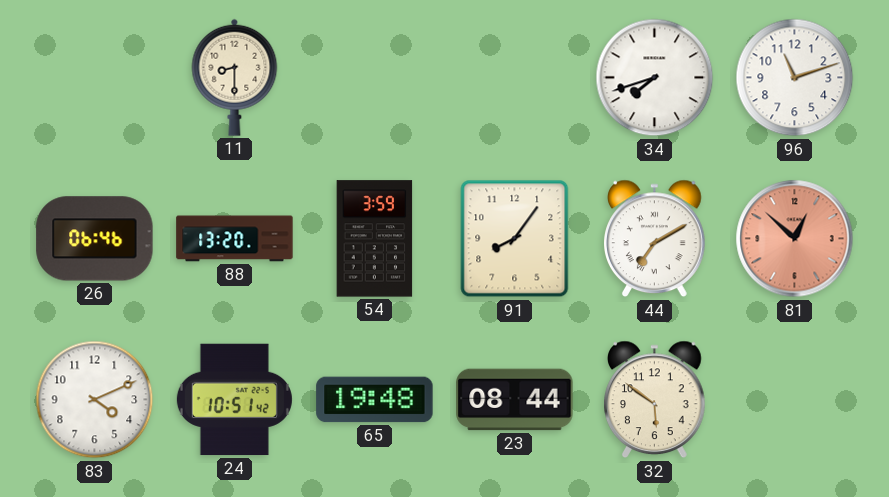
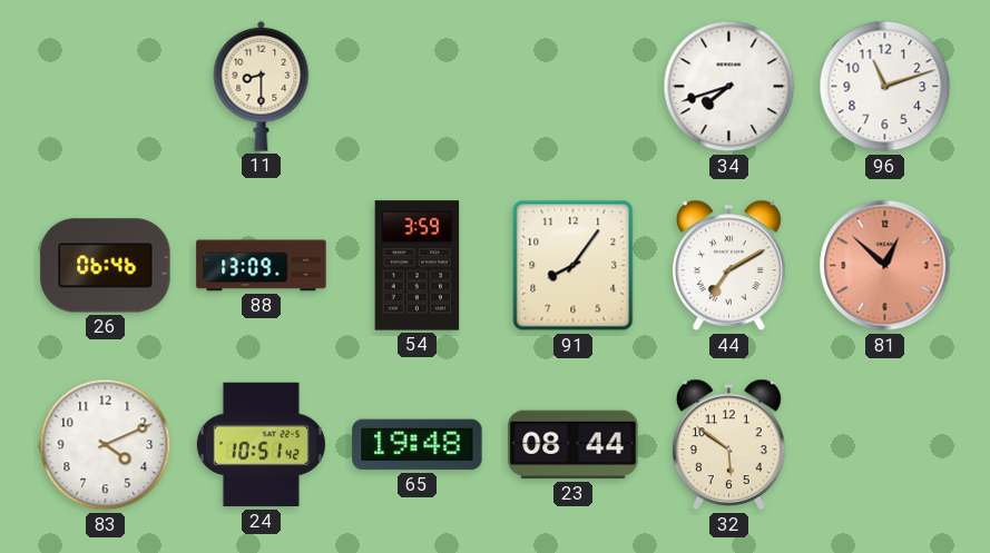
88: 13:20 -> 13:09 (262, 266)
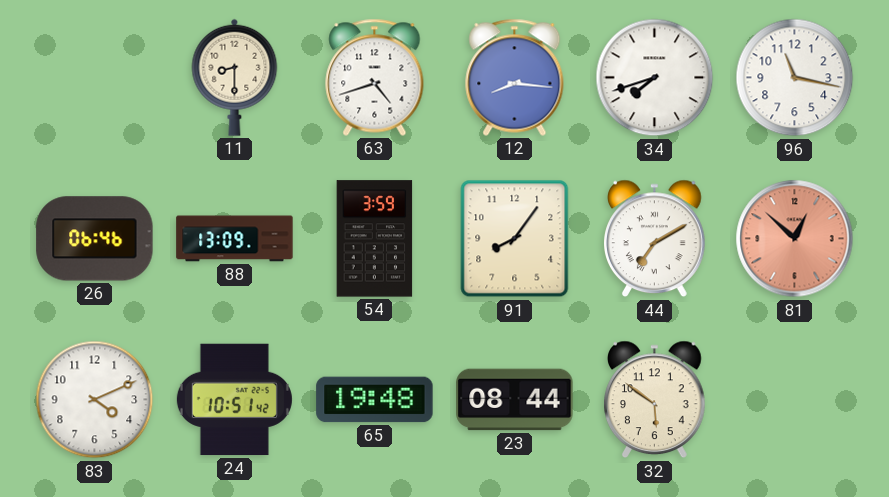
63: none -> 4:42 (375, 77)
12: none -> 8:16 (515, 77)
96: 11:12 -> 11:17 (795, 78)
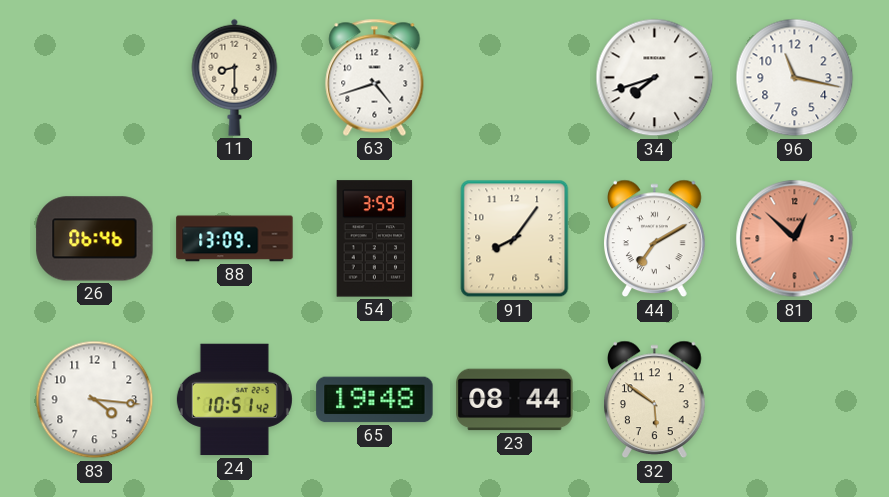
12: 8:16 -> none (515, 77)
83: 4:11 -> 4:16 (95, 400)
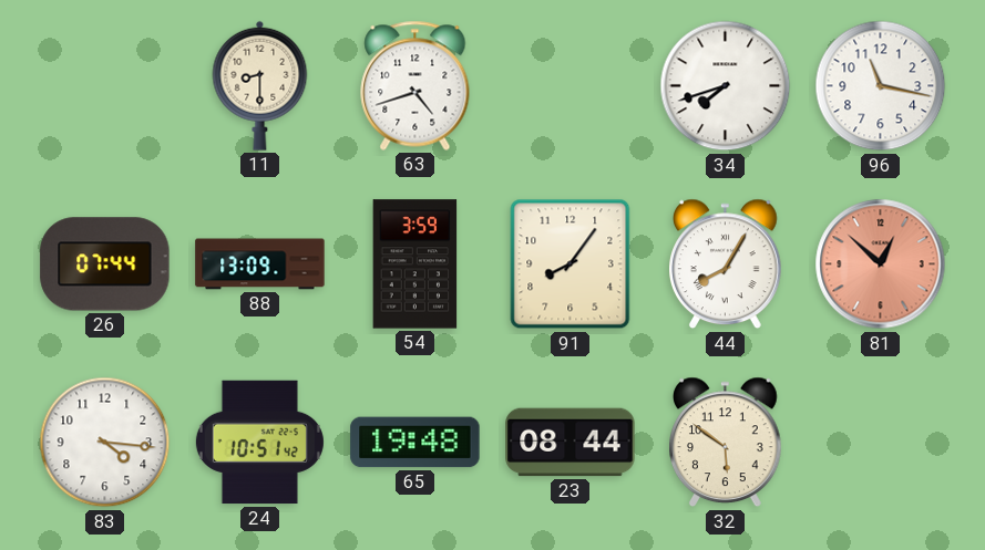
26: 06:46 -> 07:44 (105, 264)
44: 7:10 -> 8:05 (726, 264)
